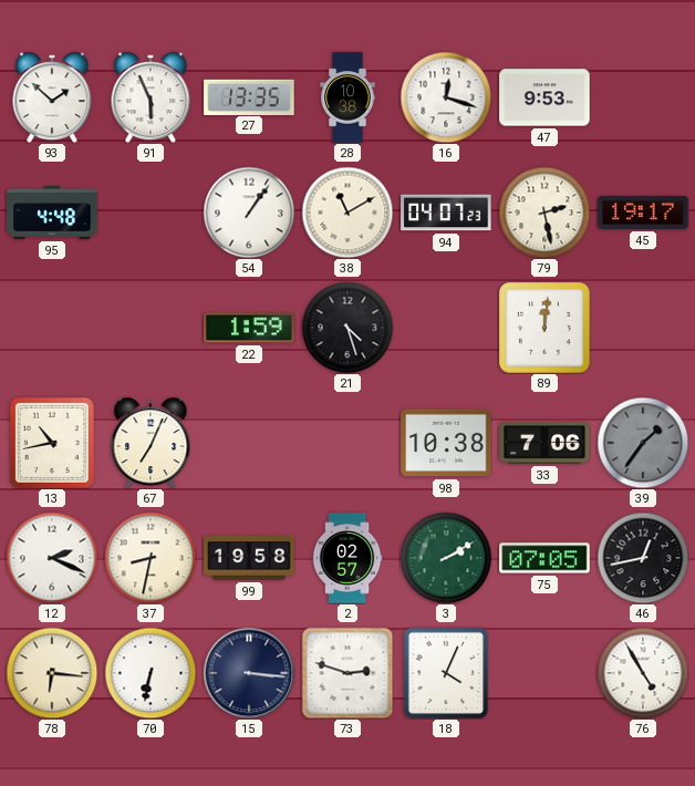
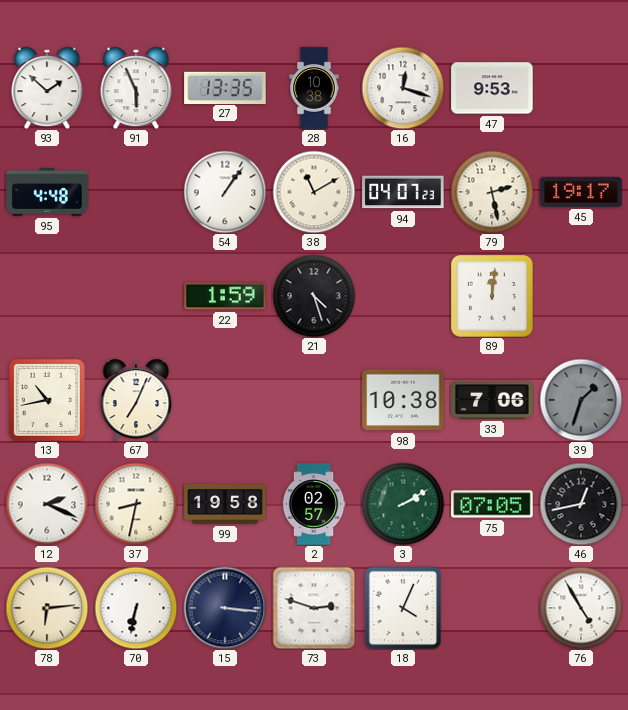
39: 1:36 -> 1:33 (581, 400)
78: 6:16 -> 6:14 (47, 608)
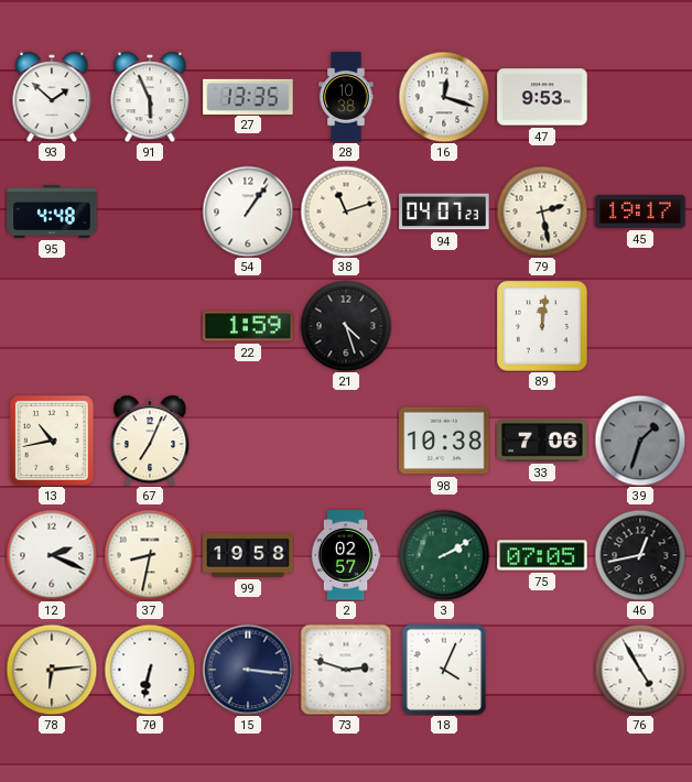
38: 11:10 -> 11:12 (346, 211)
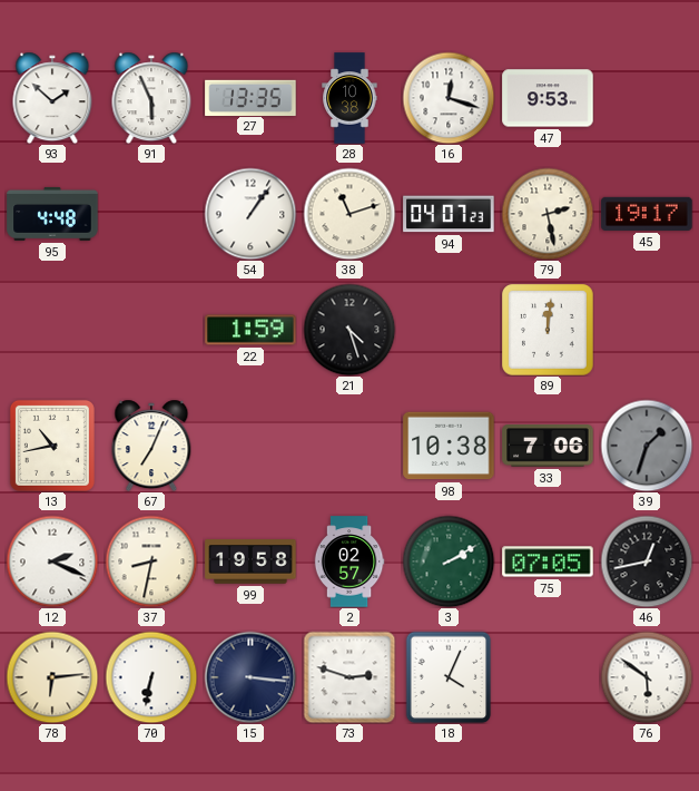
76: 4:55 -> 5:51 (647, 677)
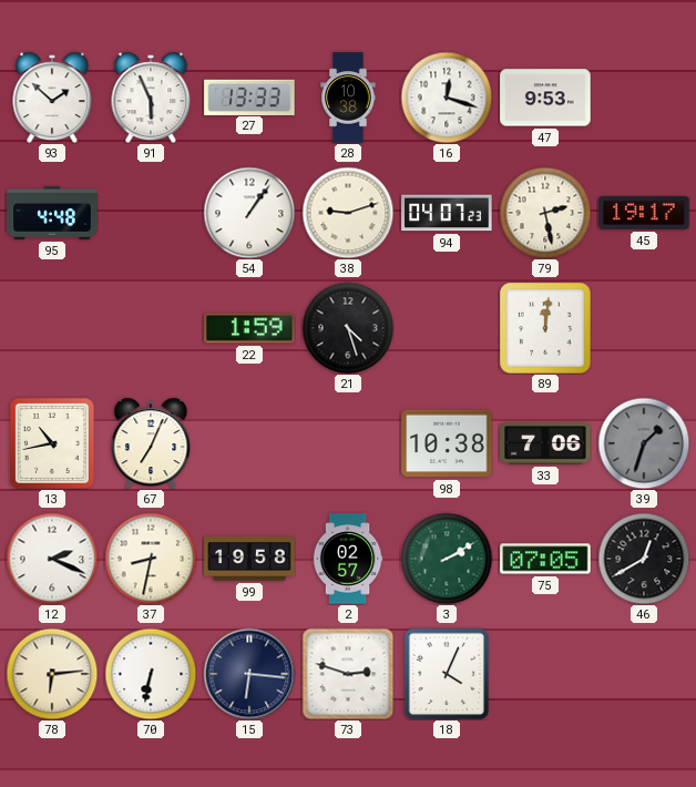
27: 13:35 -> 13:33 (249, 96)
38: 11:12 -> 9:12 (348, 213)
46: 12:43 -> 12:40 (644, 559)
15: 3:16 -> 6:16 (249, 674)
76: 5:51 -> none (647, 677)
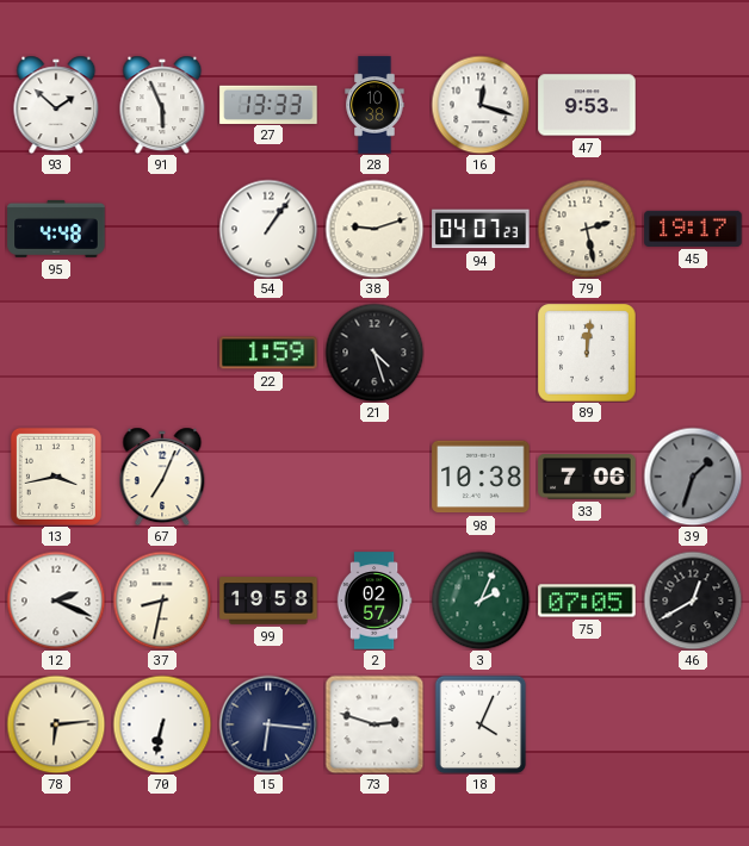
13: 10:43 -> 3:43 (56, 477)
3: 2:10 -> 2:04 (481, 601)
